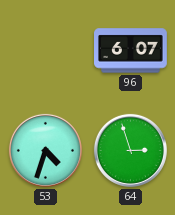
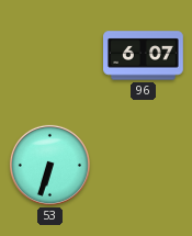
53: 4:33 -> 6:33 (49, 165)
64: 2:57 -> none (130, 150)
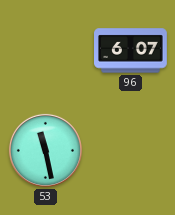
53: 6:33 -> 11:28 (45, 150)
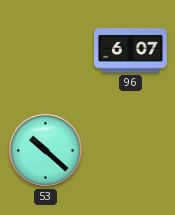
53: 11:28 -> 10:22 (45, 150)
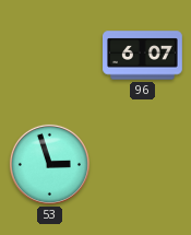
53: 10:22 -> 2:57 (49, 164)
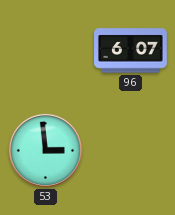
53: 2:57 -> 2:59 (45, 150)
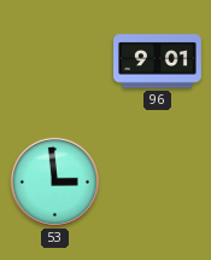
96: 6:07 -> 9:01 (158, 62)
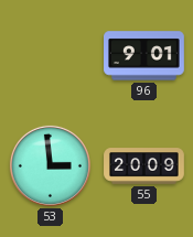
55: none -> 20:09 (144, 166)
